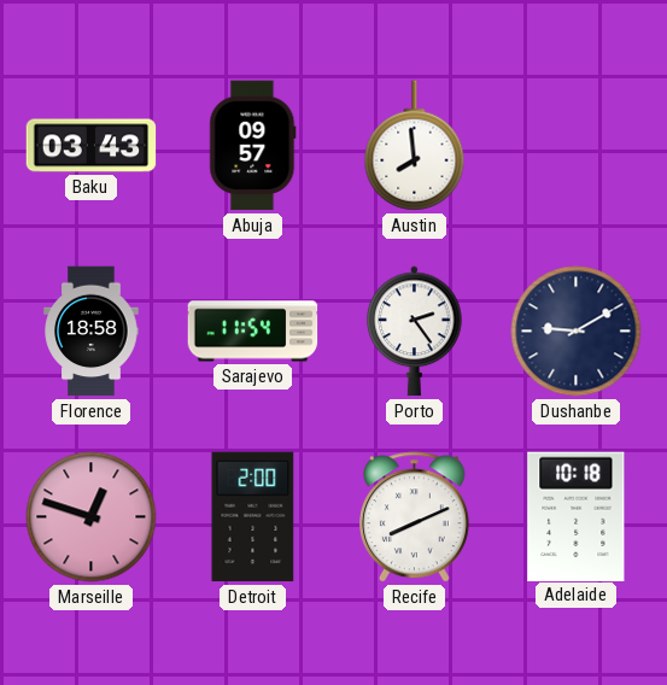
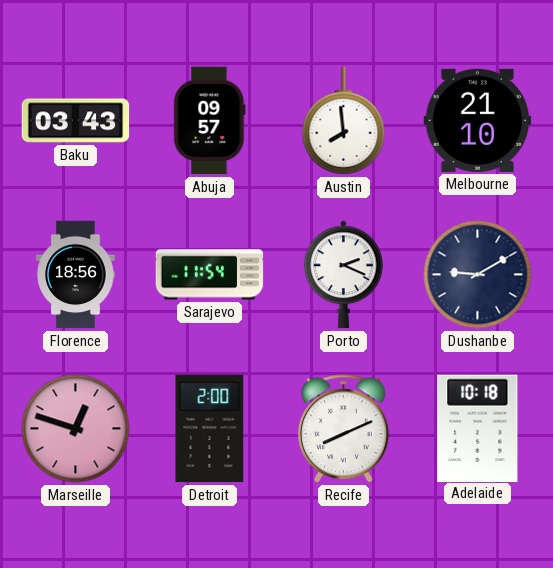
Melbourne: none -> 21:10 (478, 120)
Florence: 18:58 -> 18:56 (76, 275)
Porto: 2:24 -> 2:19 (344, 275)
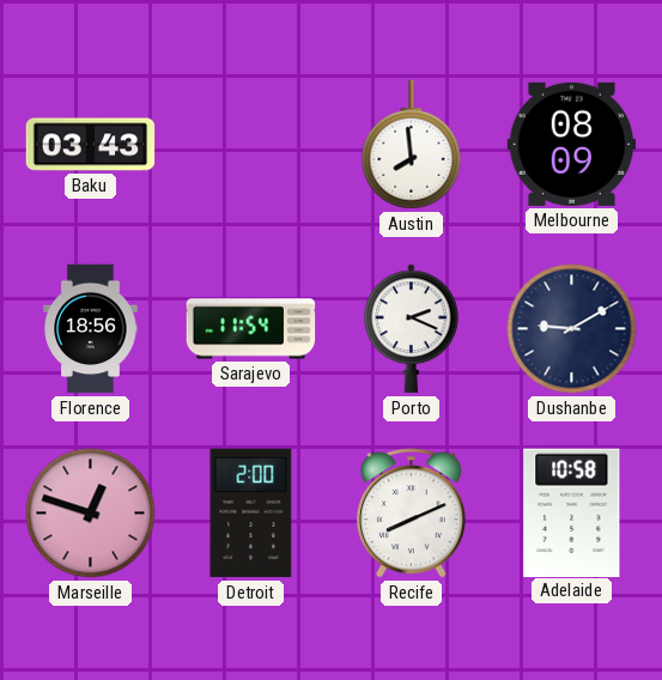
Abuja: 09:57 -> none (210, 121)
Melbourne: 21:10 -> 08:09 (572, 144)
Adelaide: 10:18 -> 10:58 (572, 512)
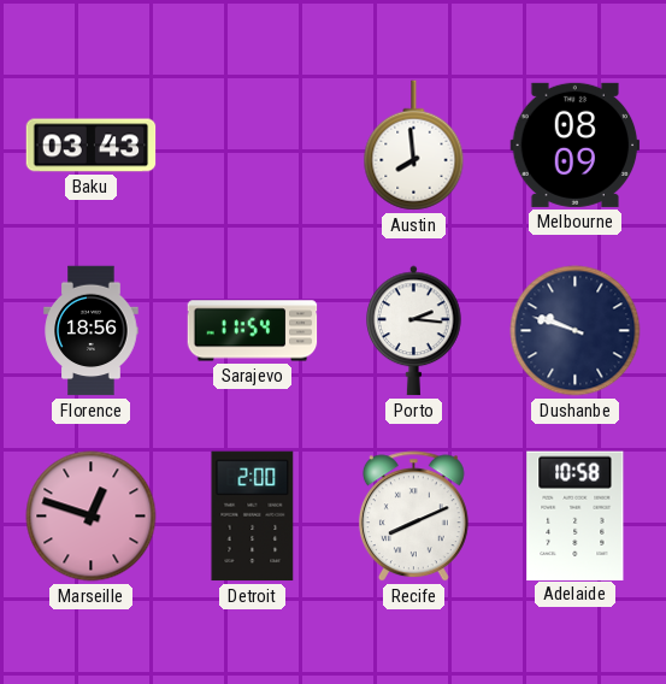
Porto: 2:19 -> 2:16 (414, 331)
Dushanbe: 9:10 -> 9:48 (576, 331)
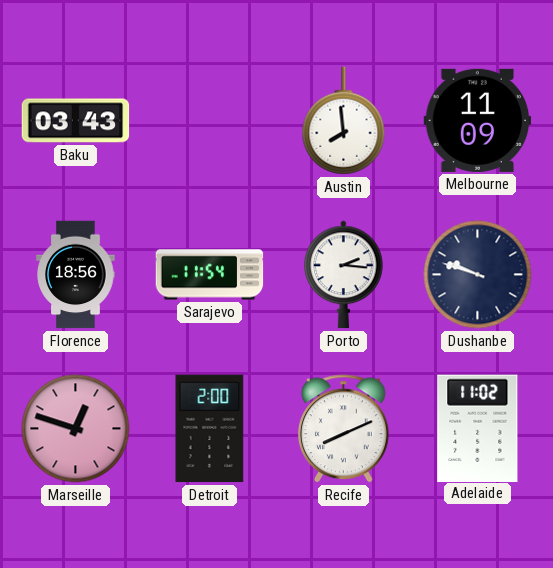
Melbourne: 08:09 -> 11:09 (478, 120)
Adelaide: 10:58 -> 11:02 (478, 428)
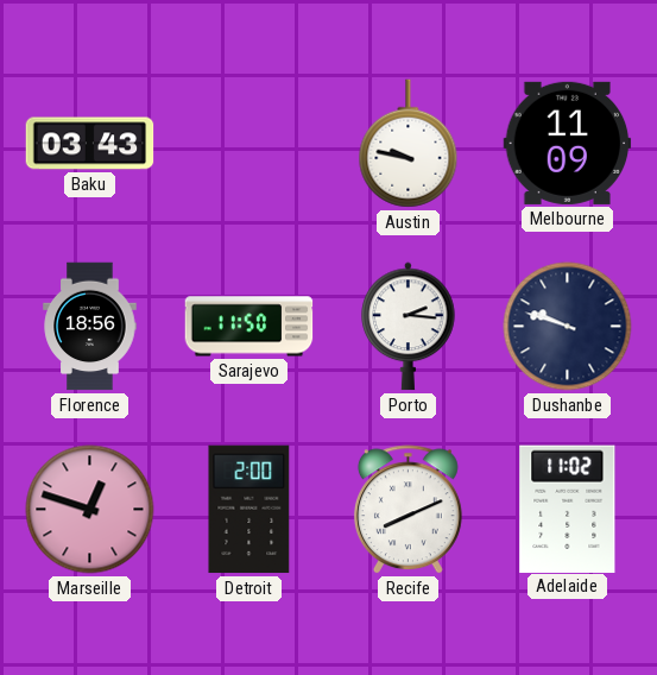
Austin: 7:59 -> 9:47 (409, 144)
Sarajevo: 11:54 -> 11:50 (249, 327)
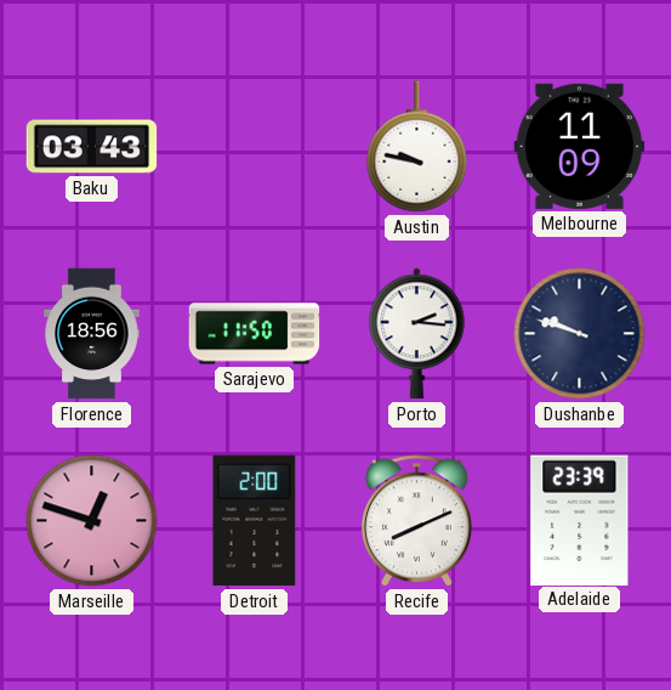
Adelaide: 11:02 -> 23:39 (580, 520)
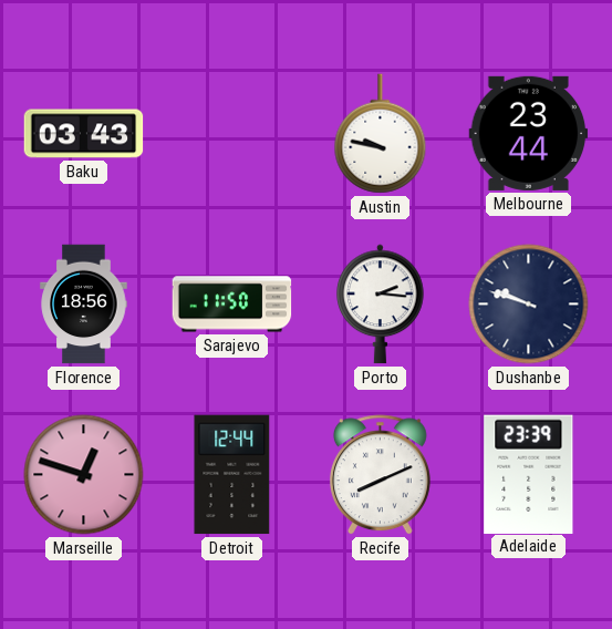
Melbourne: 11:09 -> 23:44 (529, 133)
Detroit: 2:00 -> 12:44 (232, 475)
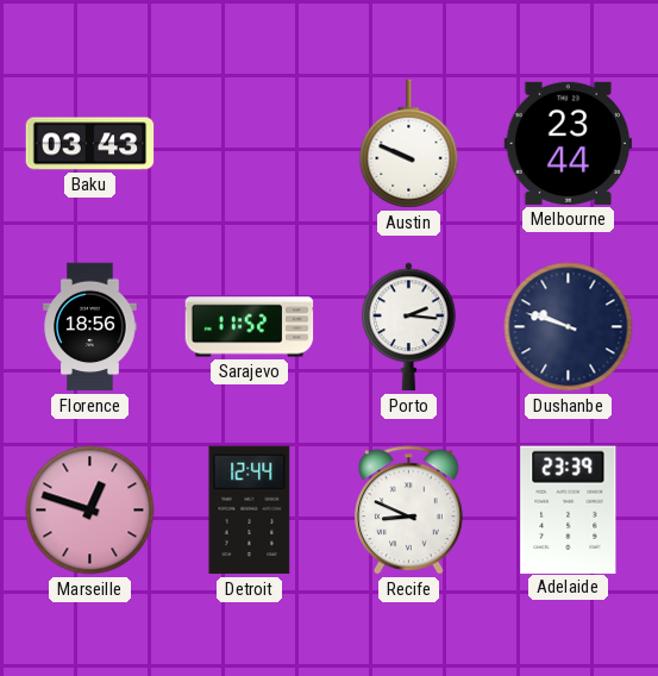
Austin: 9:47 -> 9:49 (409, 144)
Sarajevo: 11:50 -> 11:52 (250, 327)
Recife: 8:11 -> 8:49 (408, 511)
